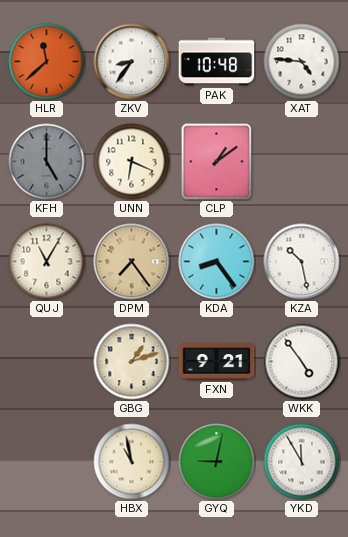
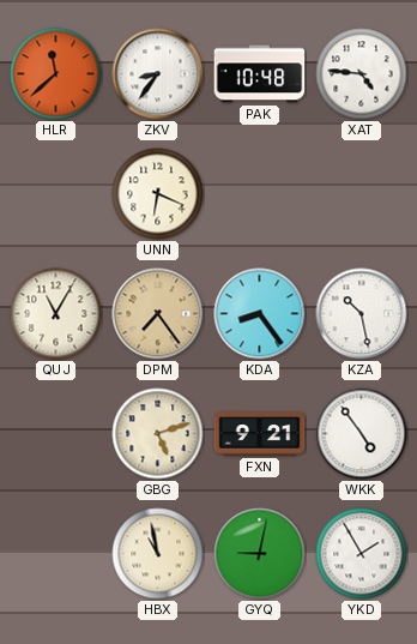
KFH: 5:00 -> none (47, 162)
CLP: 1:09 -> none (217, 162)
GBG: 1:12 -> 5:12 (158, 434)
YKD: 11:55 -> 1:55 (362, 554)
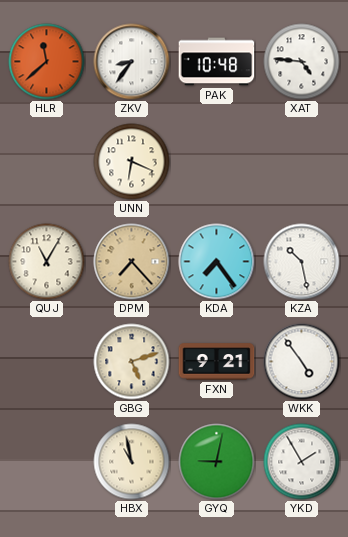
DPM: 7:24 -> 7:23 (132, 262)
KDA: 8:24 -> 7:24 (217, 262)
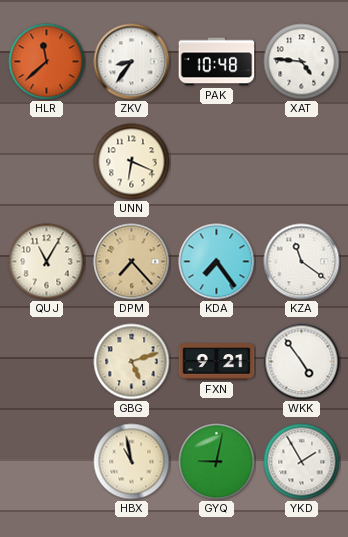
KZA: 10:28 -> 11:21 (302, 262)
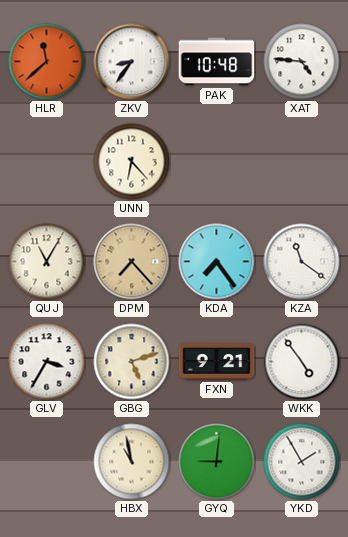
UNN: 6:19 -> 6:23 (132, 162)
GLV: none -> 3:35 (47, 362)
GYQ: 9:02 -> 9:01 (217, 462)
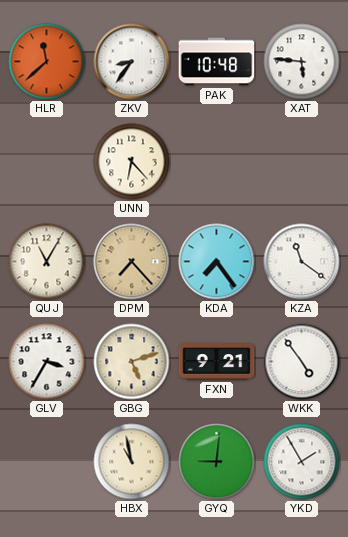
XAT: 4:46 -> 5:46 (302, 62)
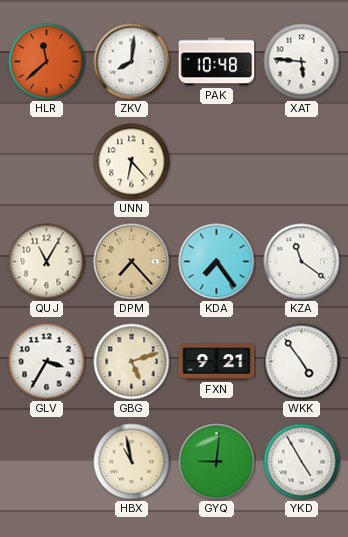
ZKV: 8:36 -> 8:01 (132, 62)
YKD: 1:55 -> 4:55 (302, 462)
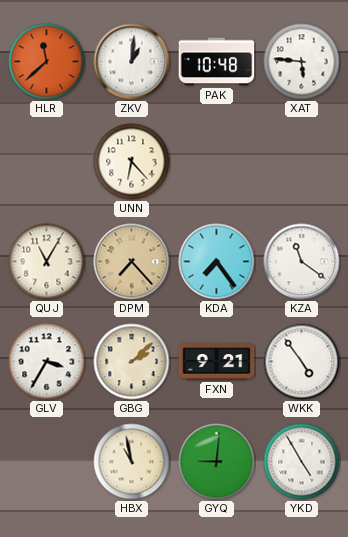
ZKV: 8:01 -> 1:01 (132, 62)
GBG: 5:12 -> 2:08 (132, 362)
